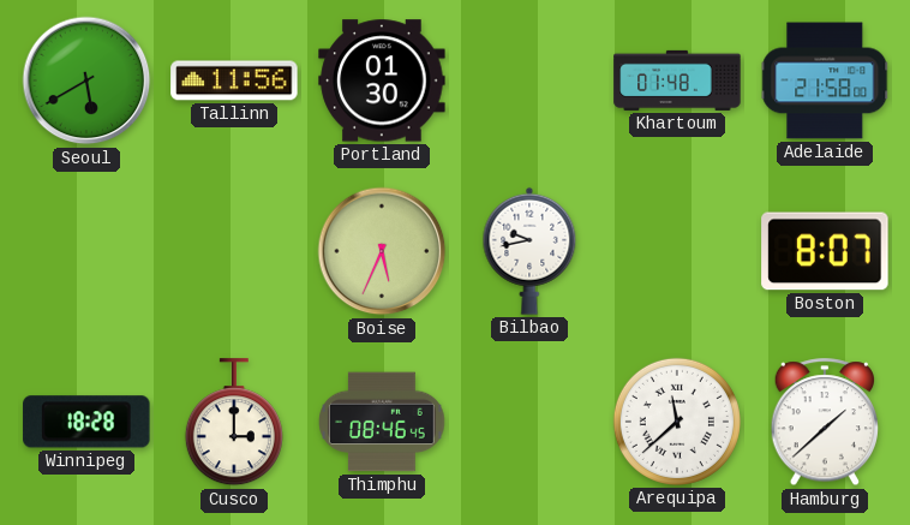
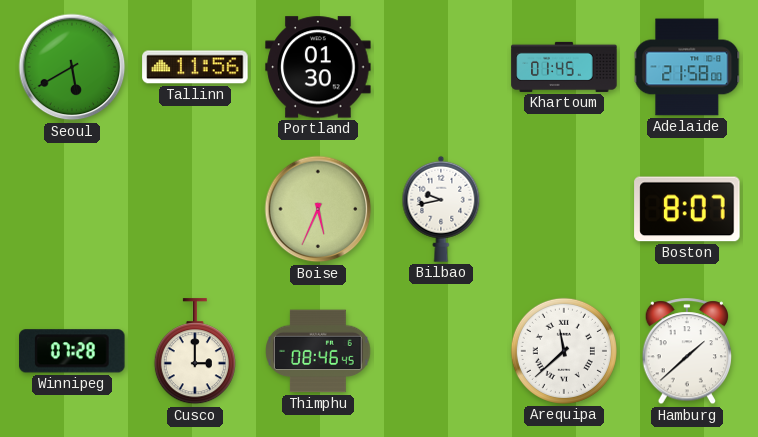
Khartoum: 01:48 -> 01:45 (564, 67)
Winnipeg: 18:28 -> 07:28 (72, 351)
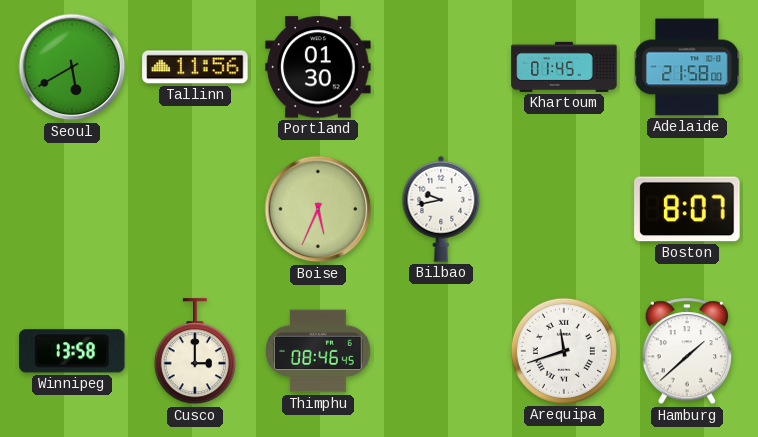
Winnipeg: 07:28 -> 13:58 (72, 351)
Arequipa: 11:38 -> 11:42 (564, 351)
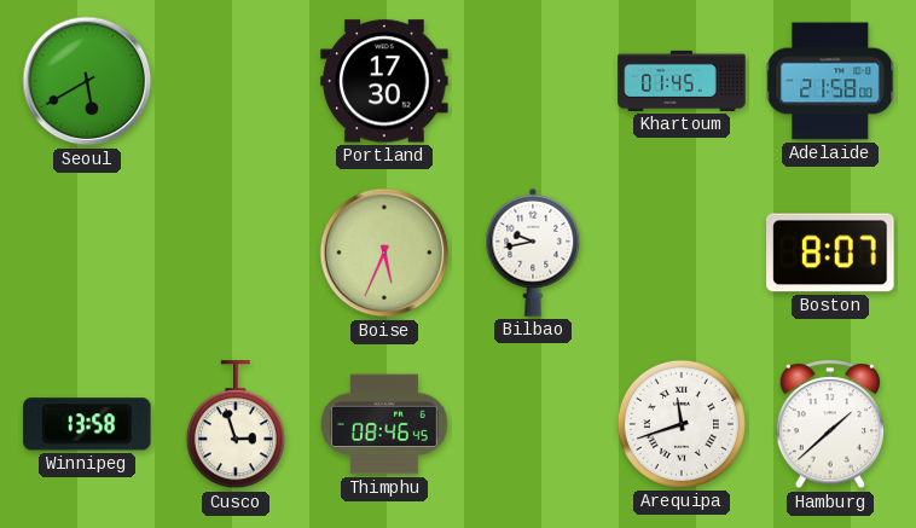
Tallinn: 11:56 -> none (195, 67)
Portland: 01:30 -> 17:30 (384, 81)
Cusco: 3:00 -> 2:57 (236, 425)
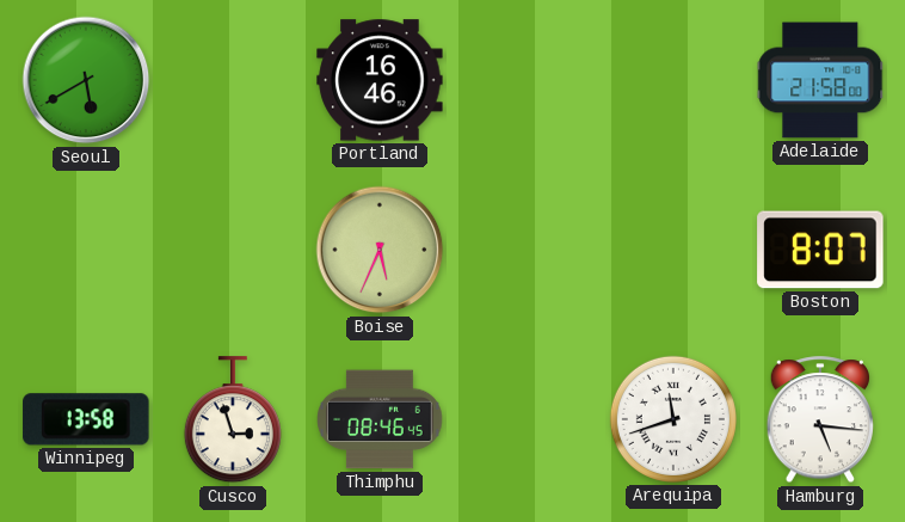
Portland: 17:30 -> 16:46 (380, 80)
Khartoum: 01:45 -> none (682, 81)
Bilbao: 9:43 -> none (533, 253)
Hamburg: 1:38 -> 5:16 (820, 420)
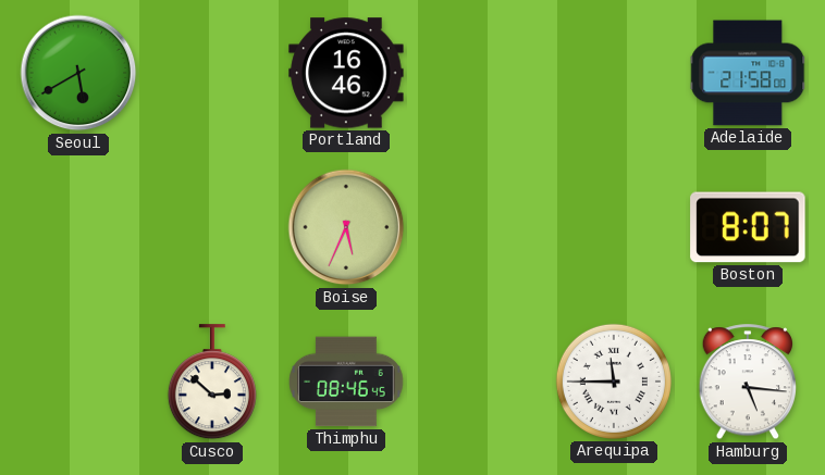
Winnipeg: 13:58 -> none (86, 419)
Cusco: 2:57 -> 2:52 (212, 383)
Arequipa: 11:42 -> 11:45 (614, 382)
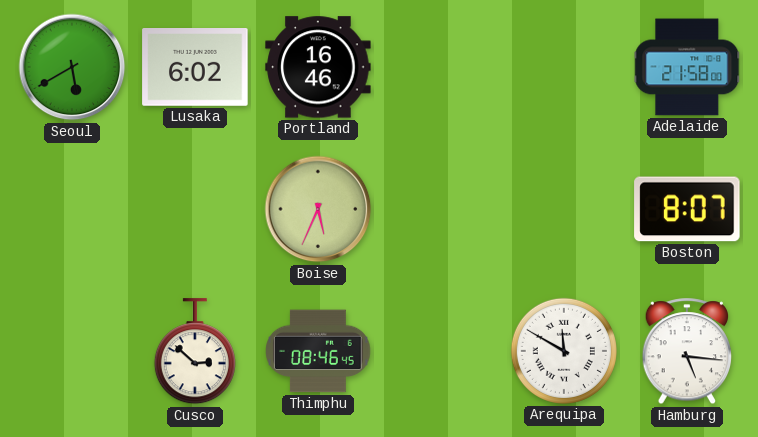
Lusaka: none -> 6:02 (195, 68)
Arequipa: 11:45 -> 11:50 (564, 351)
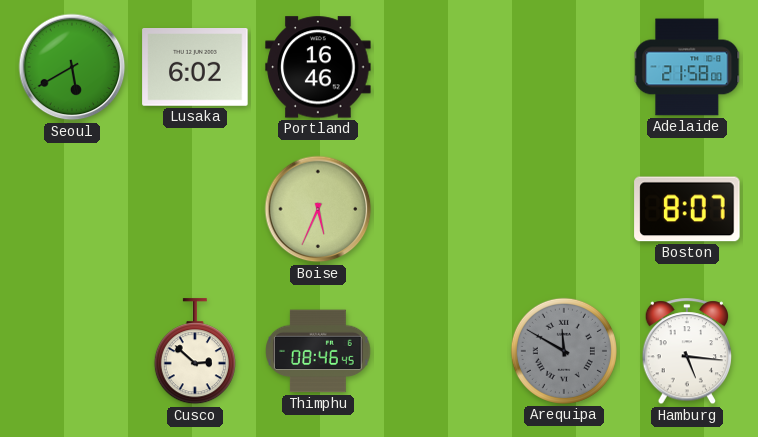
Arequipa dial: white -> grey (564, 351)
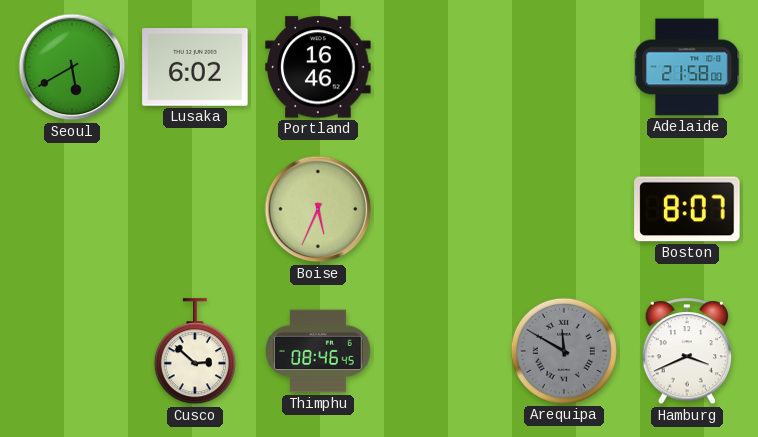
Hamburg: 5:16 -> 3:41 (687, 352)
